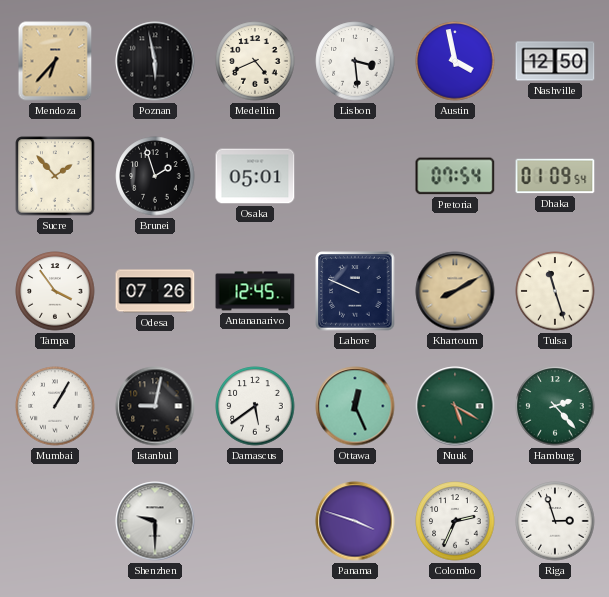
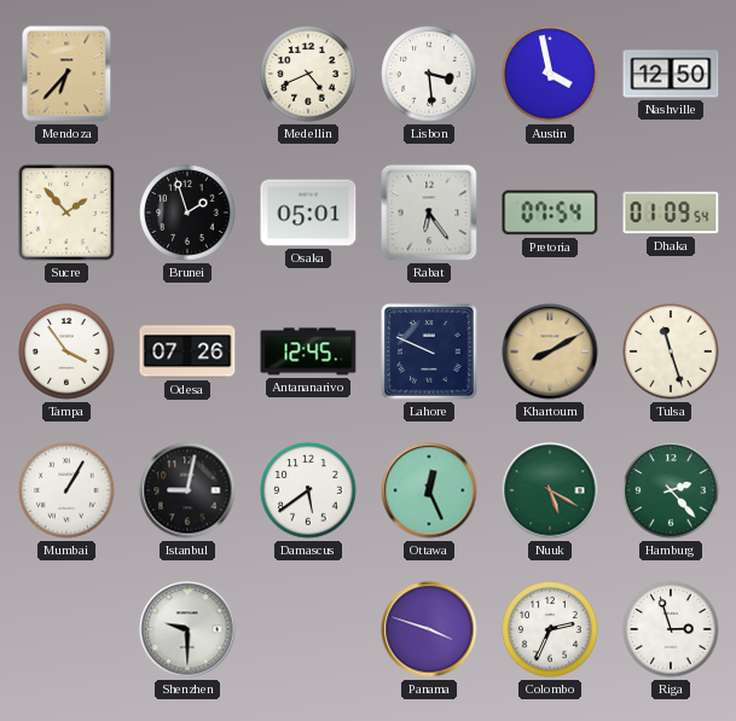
Poznan: 5:58 -> none (155, 61)
Rabat: none -> 6:24 (429, 213)
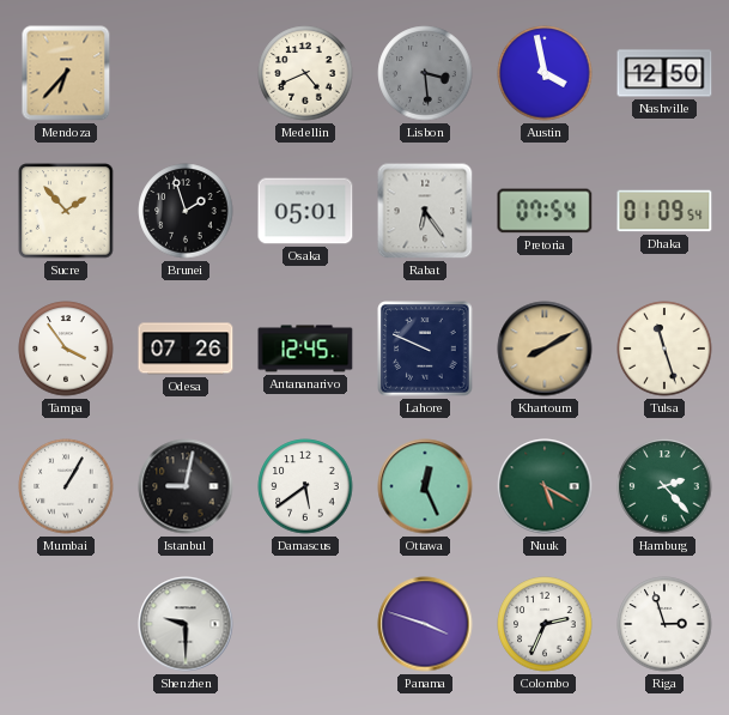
Lisbon dial: white -> grey (425, 73)
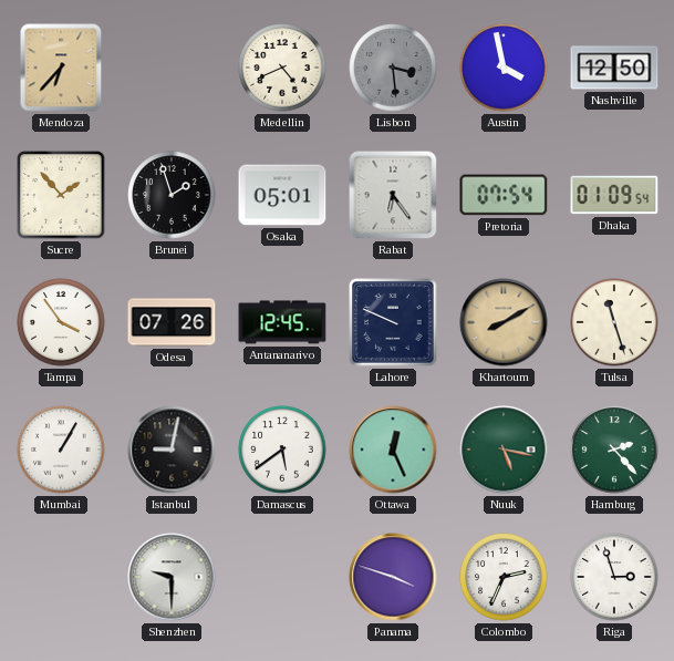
Nuuk: 5:20 -> 5:17 (504, 450)
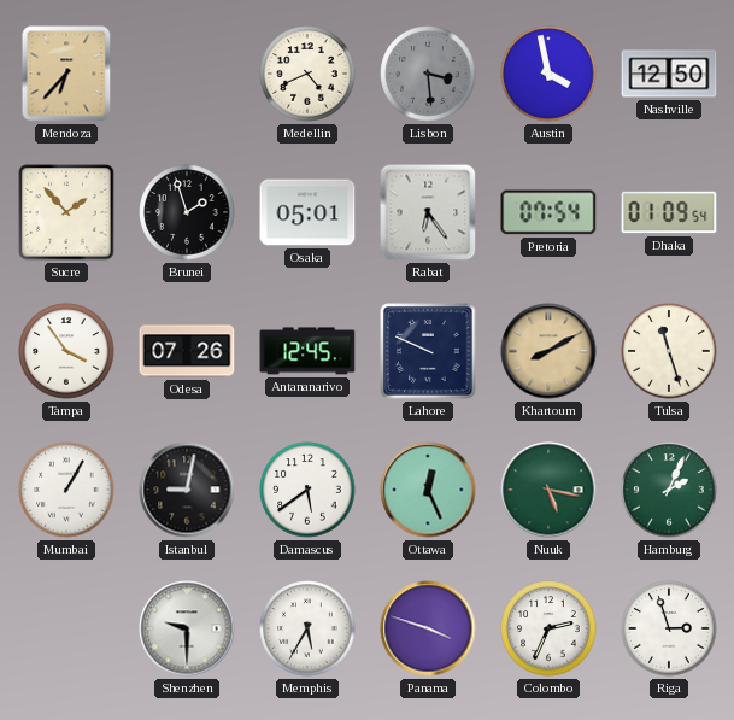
Hamburg: 2:23 -> 2:04 (669, 490)
Memphis: none -> 5:35 (307, 628)
